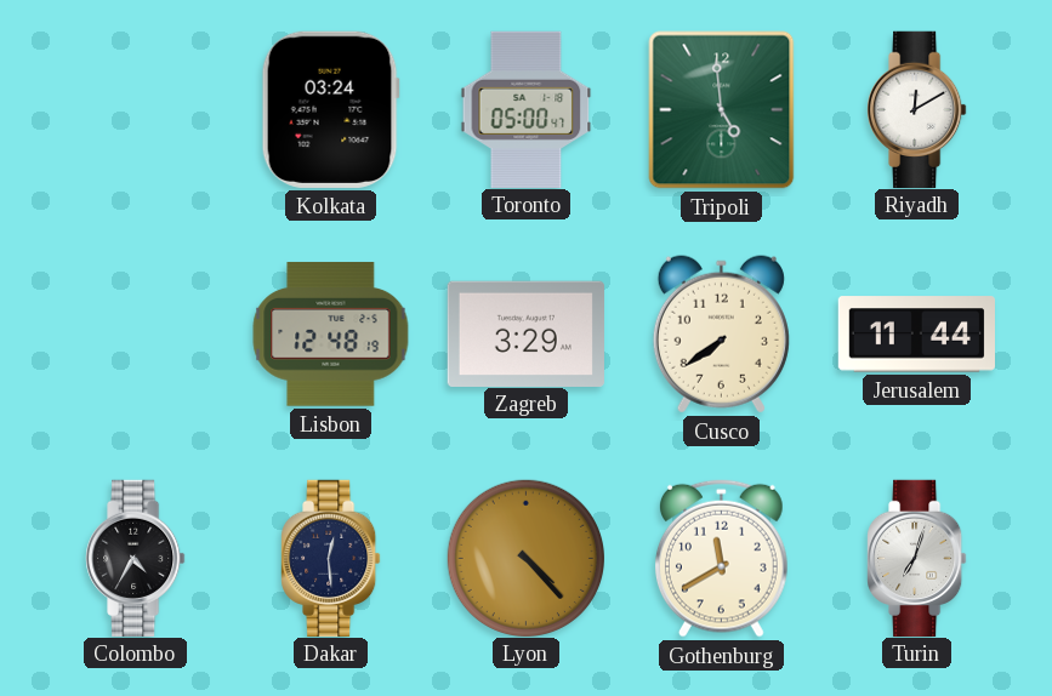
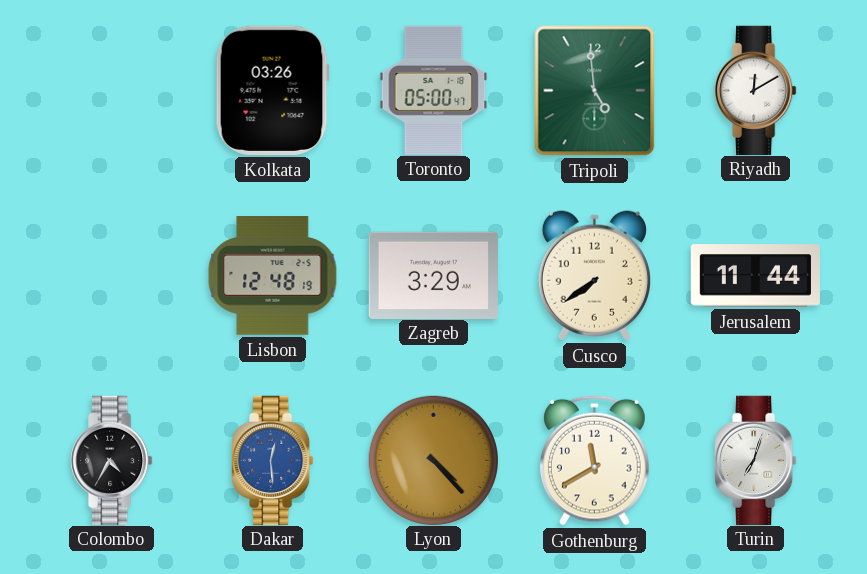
Kolkata: 03:24 -> 03:26 (272, 90)
Dakar dial: navy -> blue (273, 460)
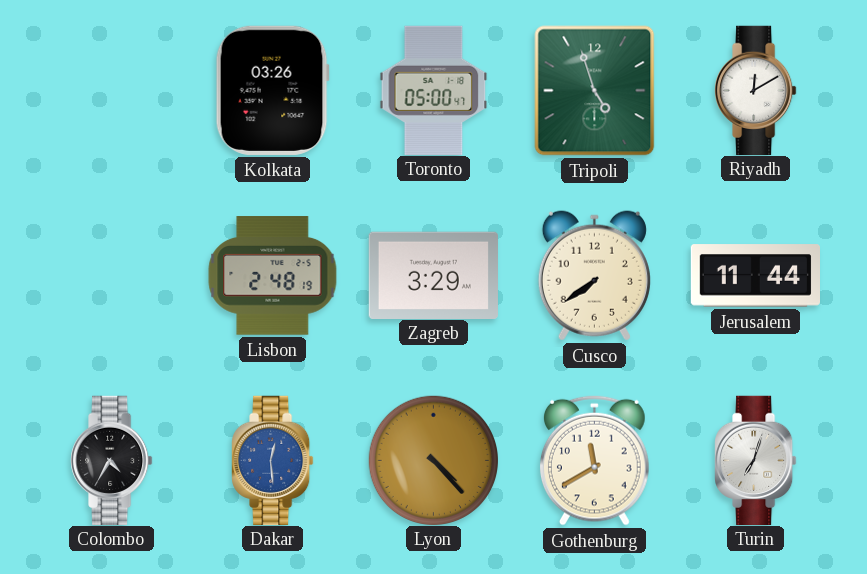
Tripoli: 4:59 -> 4:57 (595, 91)
Lisbon: 12:48 -> 2:48 (273, 276)
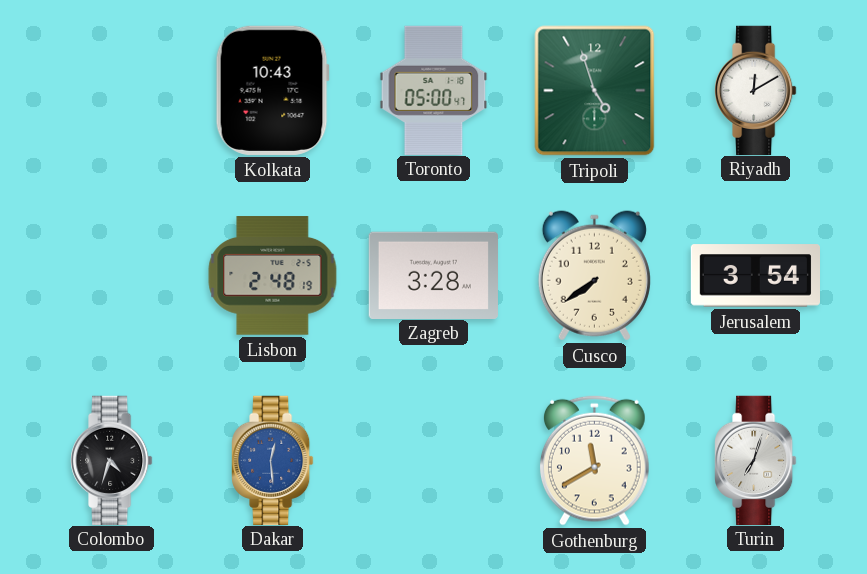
Kolkata: 03:26 -> 10:43 (272, 90)
Zagreb: 3:29 -> 3:28 (433, 275)
Jerusalem: 11:44 -> 3:54 (755, 276)
Colombo: 4:35 -> 4:33 (112, 460)
Lyon: 4:23 -> none (433, 460)
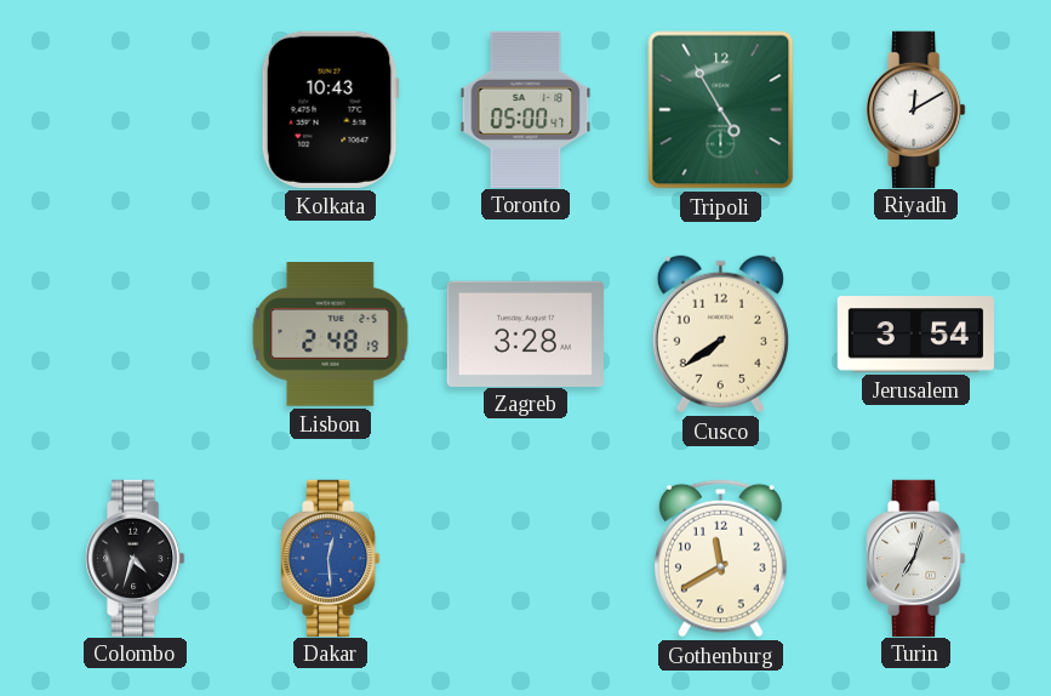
Tripoli: 4:57 -> 4:55 (721, 110)
